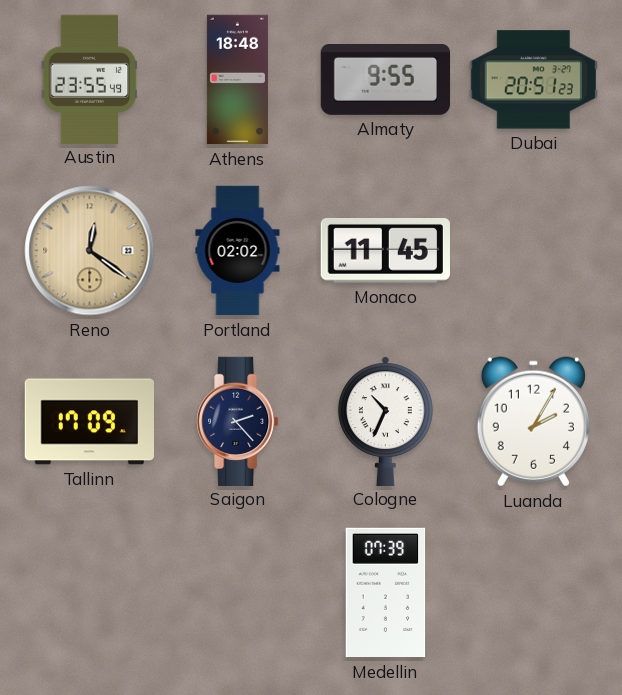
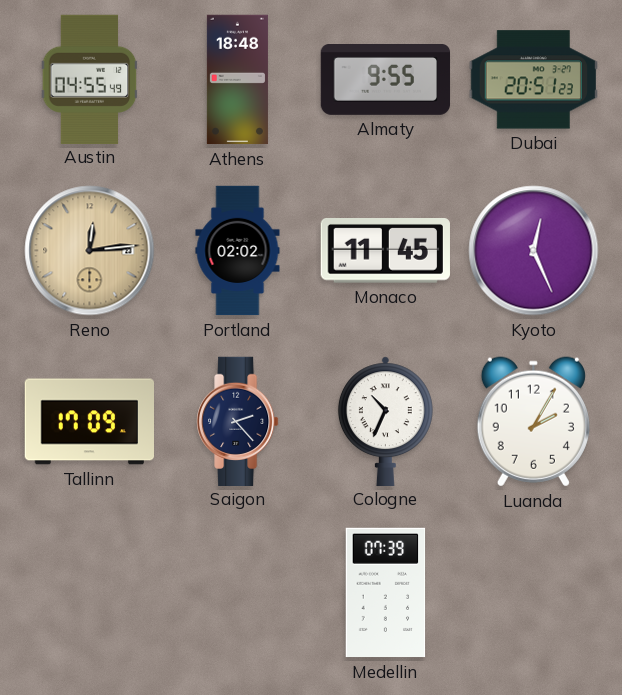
Austin: 23:55 -> 04:55 (90, 79)
Reno: 12:21 -> 12:14 (90, 251)
Kyoto: none -> 12:26 (534, 251)
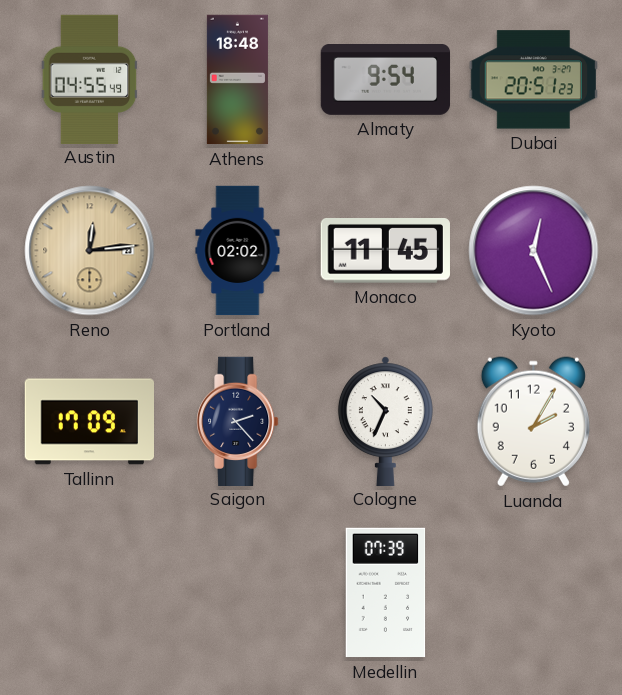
Almaty: 9:55 -> 9:54 (386, 80)
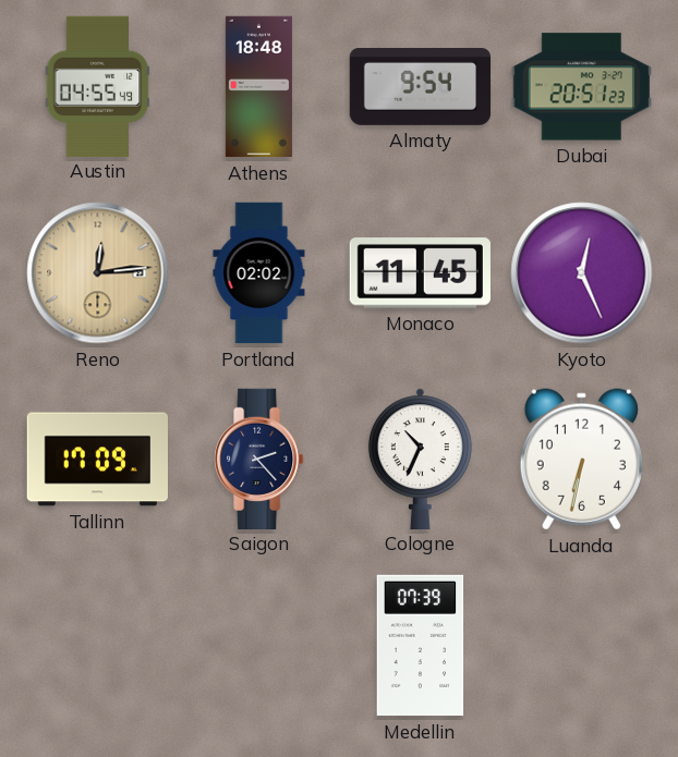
Luanda: 2:05 -> 6:32 (581, 460)
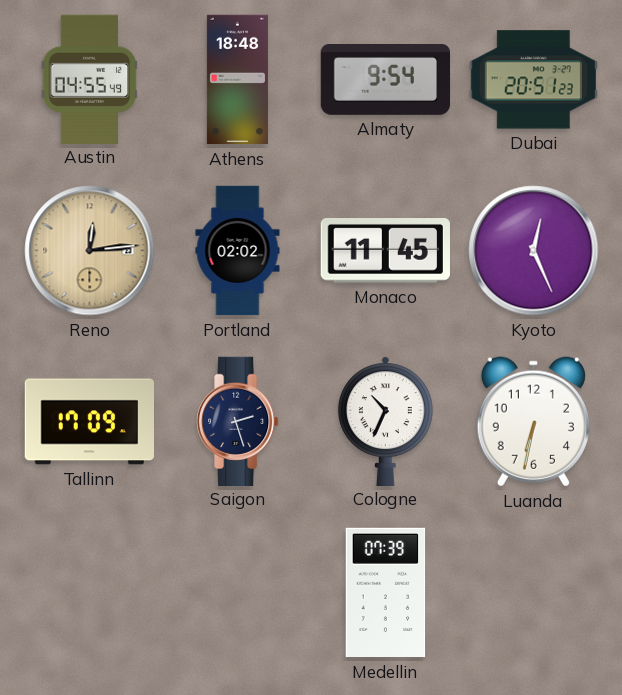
Saigon: 2:23 -> 2:27 (238, 421)
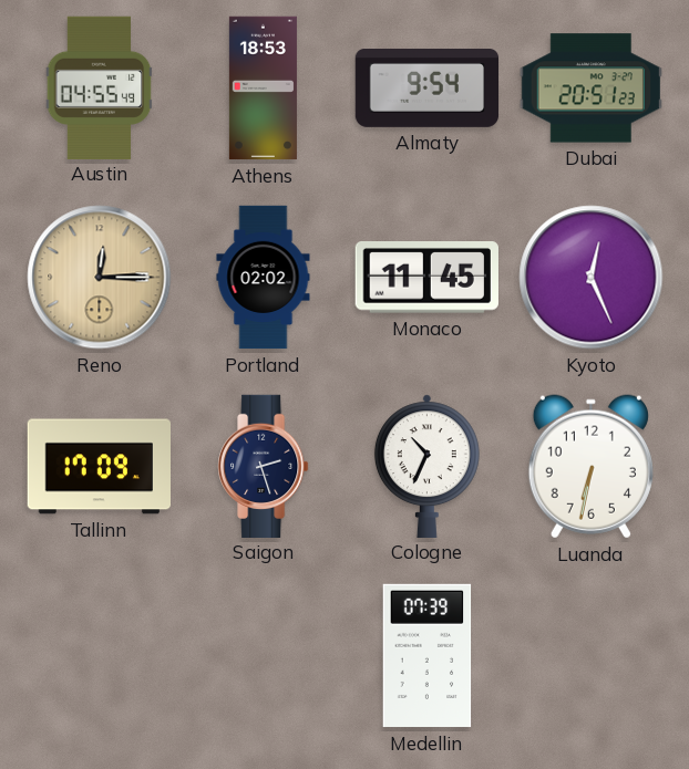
Athens: 18:48 -> 18:53 (263, 89)
Reno: 12:14 -> 12:15 (100, 278)
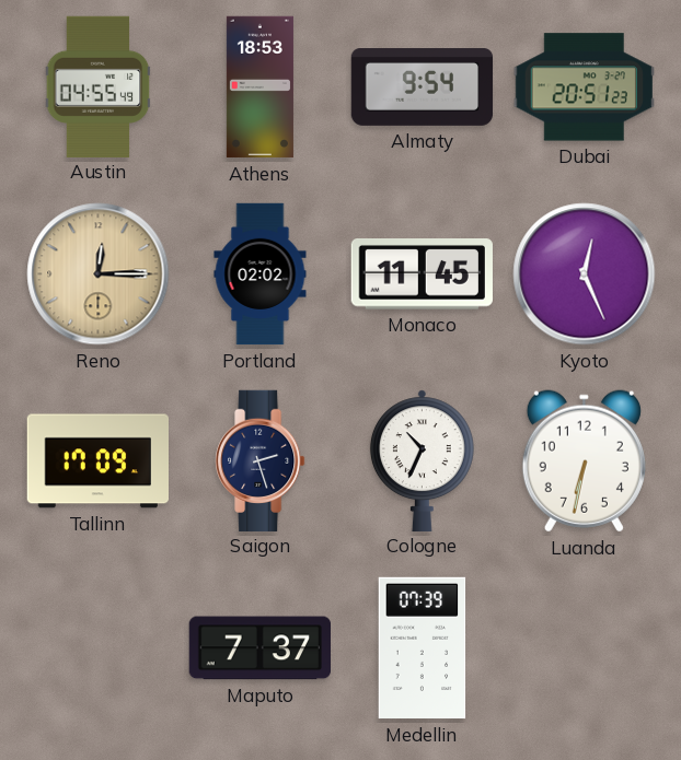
Maputo: none -> 7:37 (259, 648)
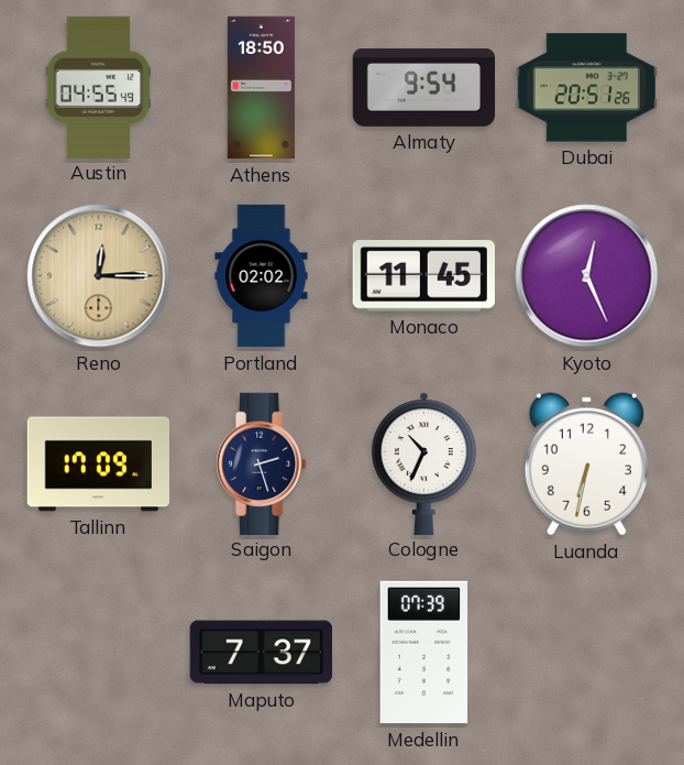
Athens: 18:53 -> 18:50 (261, 88)
Dubai: 20:51:23 -> 20:51:26 (586, 88)
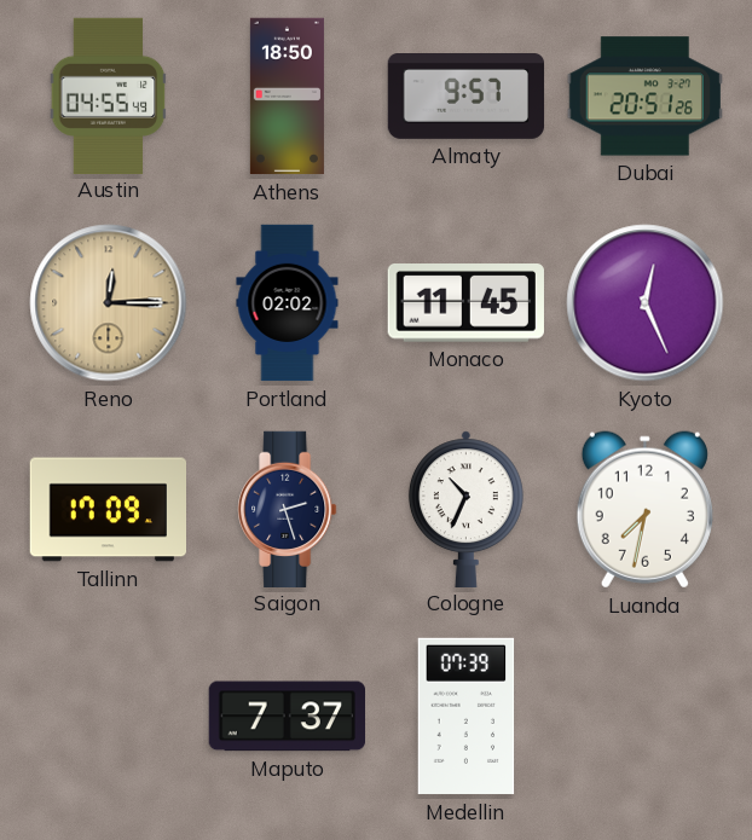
Almaty: 9:54 -> 9:57 (467, 97)
Luanda: 6:32 -> 7:32 (644, 510)
